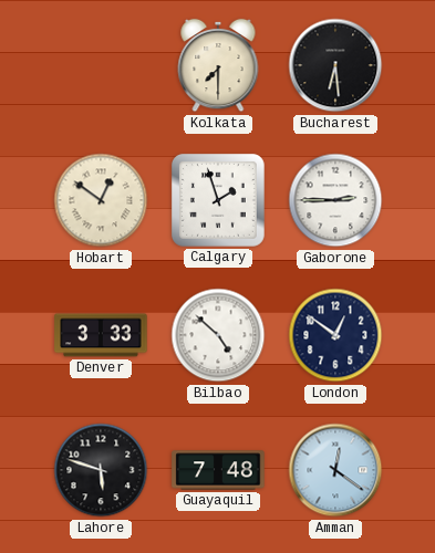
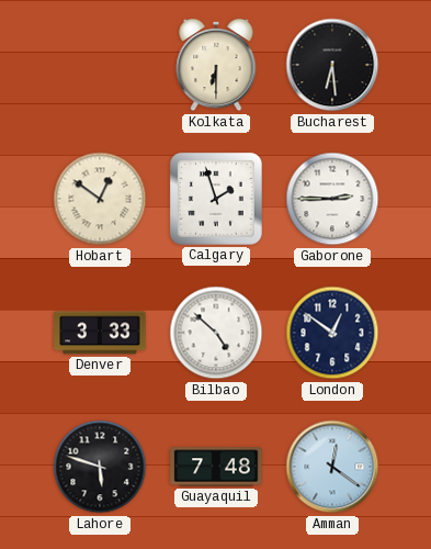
Kolkata: 7:30 -> 6:30 (216, 65)
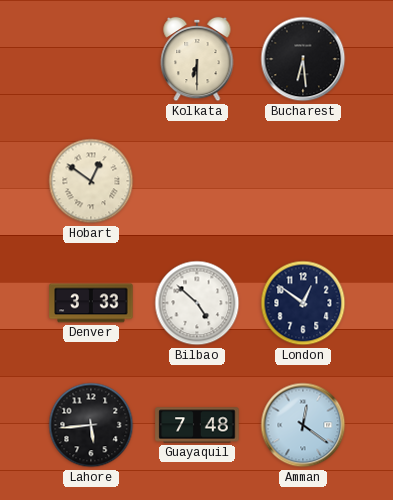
Calgary: 1:57 -> none (216, 199)
Gaborone: 2:45 -> none (332, 199)
Lahore: 5:48 -> 5:44 (91, 425)
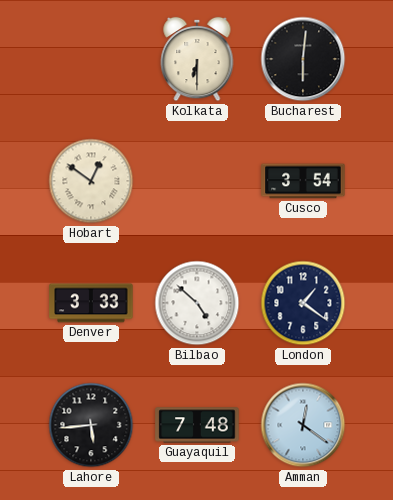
Bucharest: 6:29 -> 6:01 (303, 59)
Cusco: none -> 3:54 (303, 181)
London: 12:51 -> 1:21 (303, 303)
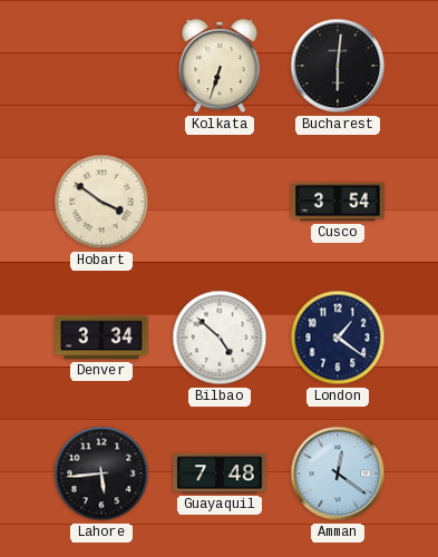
Kolkata: 6:30 -> 6:33 (220, 66)
Hobart: 12:51 -> 3:51 (101, 202)
Denver: 3:33 -> 3:34 (101, 338)
